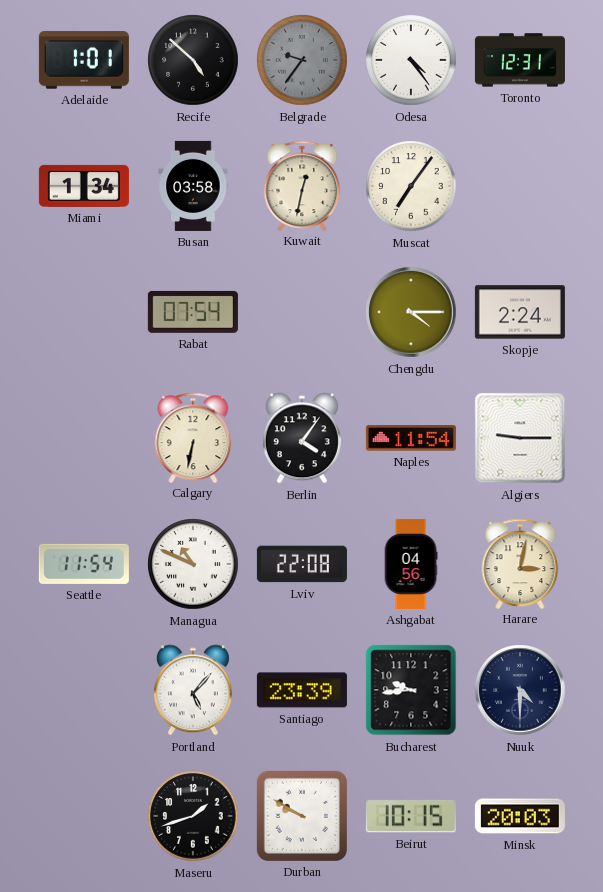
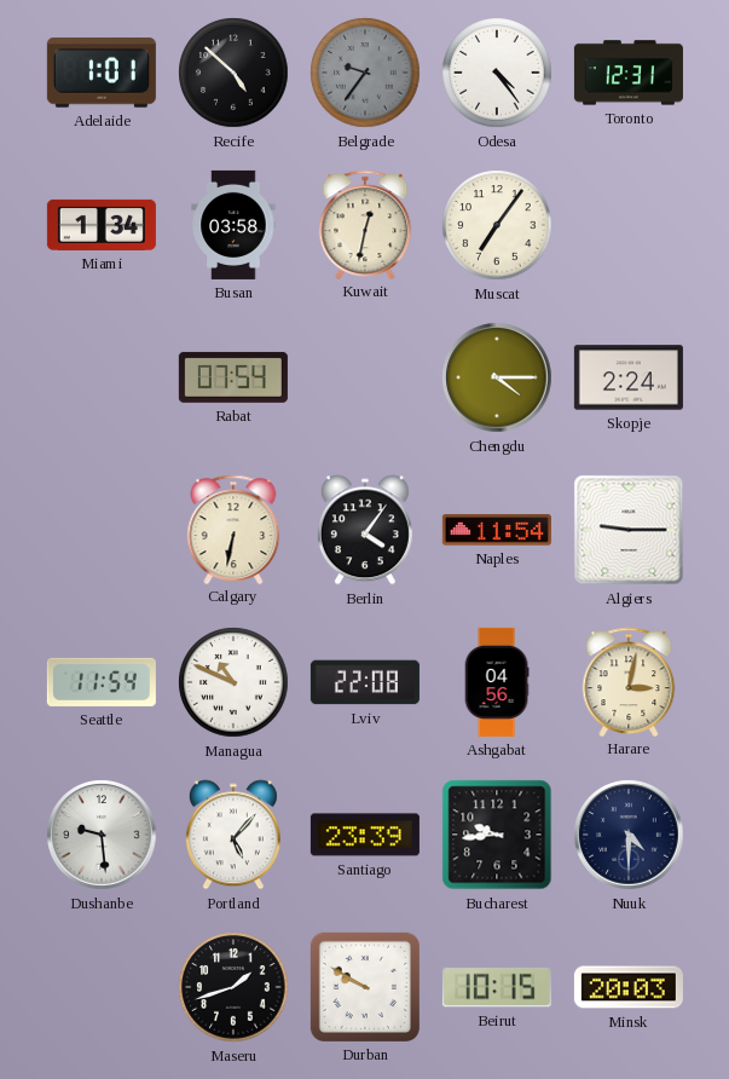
Dushanbe: none -> 9:29 (102, 835)
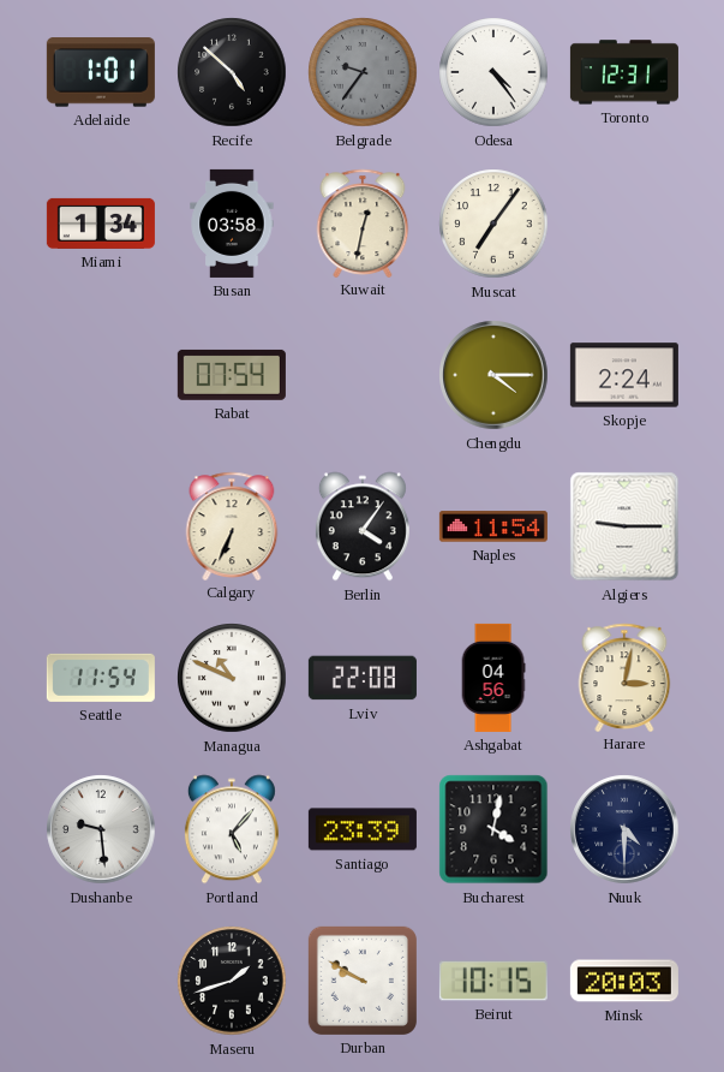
Calgary: 6:32 -> 6:34 (232, 525)
Bucharest: 9:44 -> 4:02 (493, 829)
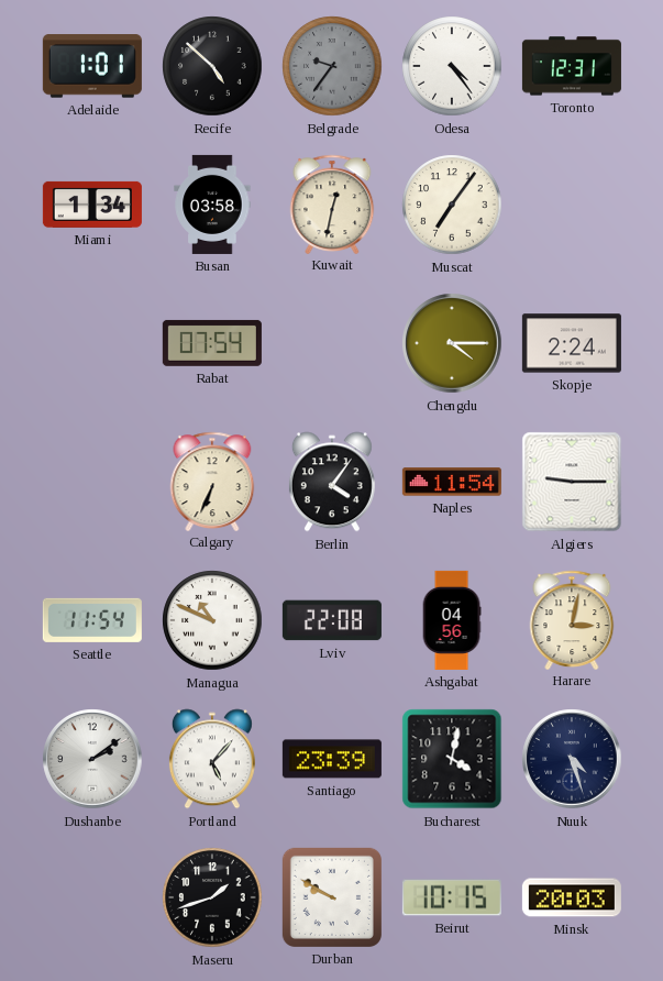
Dushanbe: 9:29 -> 2:09 (92, 759)
Nuuk: 4:30 -> 4:27 (572, 759)
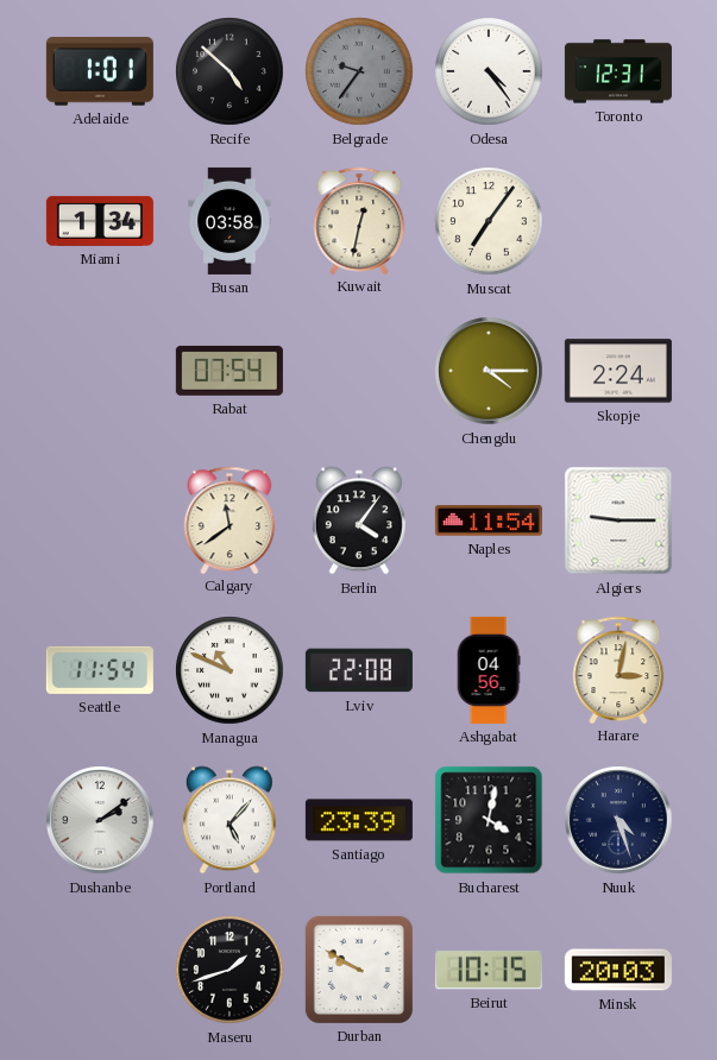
Calgary: 6:34 -> 11:39 (229, 519)
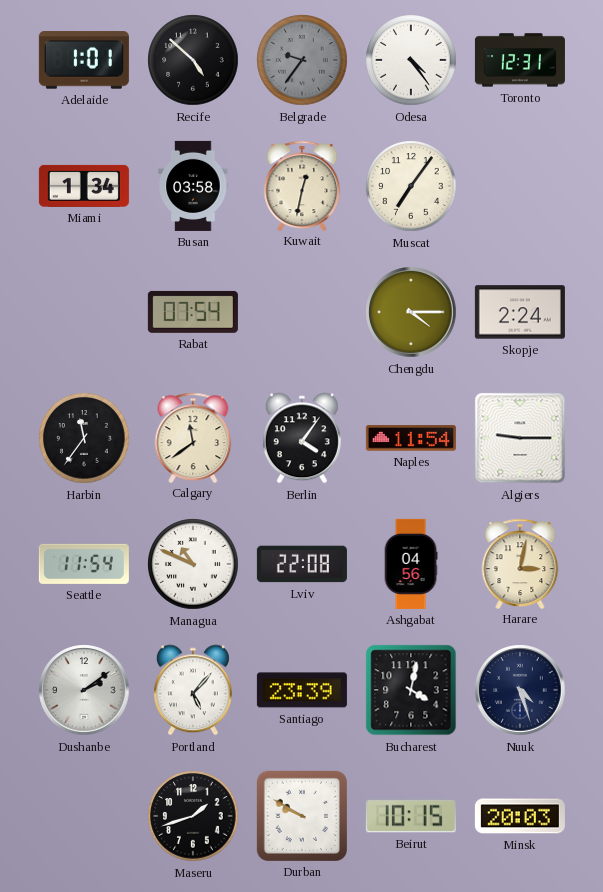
Harbin: none -> 11:36 (84, 438)
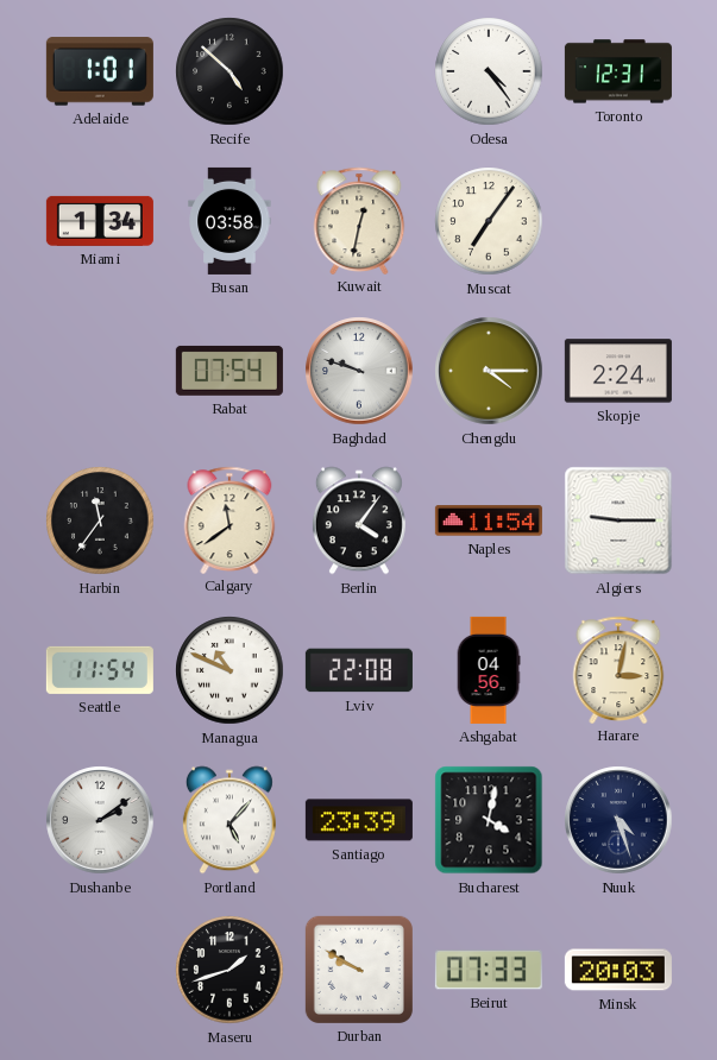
Belgrade: 9:36 -> none (302, 60)
Baghdad: none -> 9:48 (359, 371)
Beirut: 10:15 -> 07:33 (489, 970)
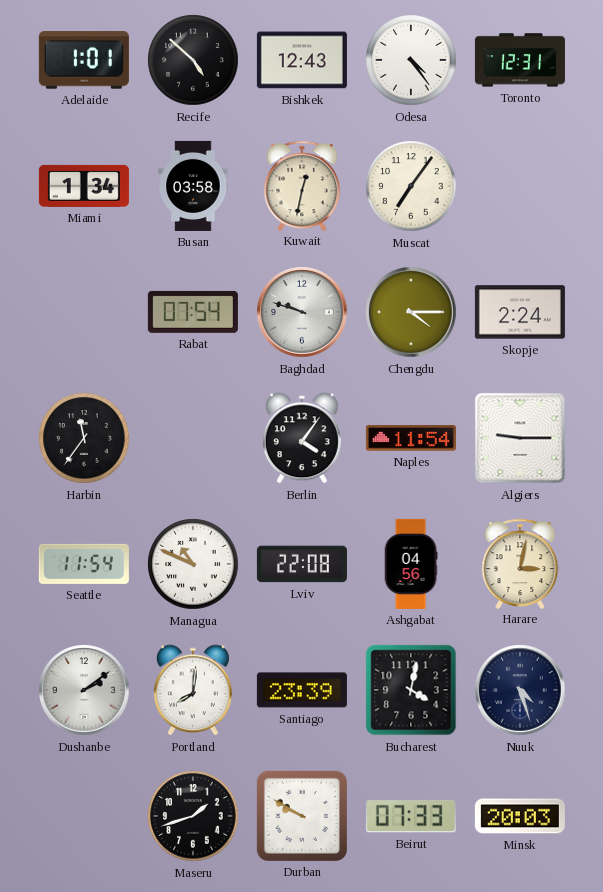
Bishkek: none -> 12:43 (302, 60)
Calgary: 11:39 -> none (229, 519)
Portland: 5:07 -> 8:01 (193, 690)
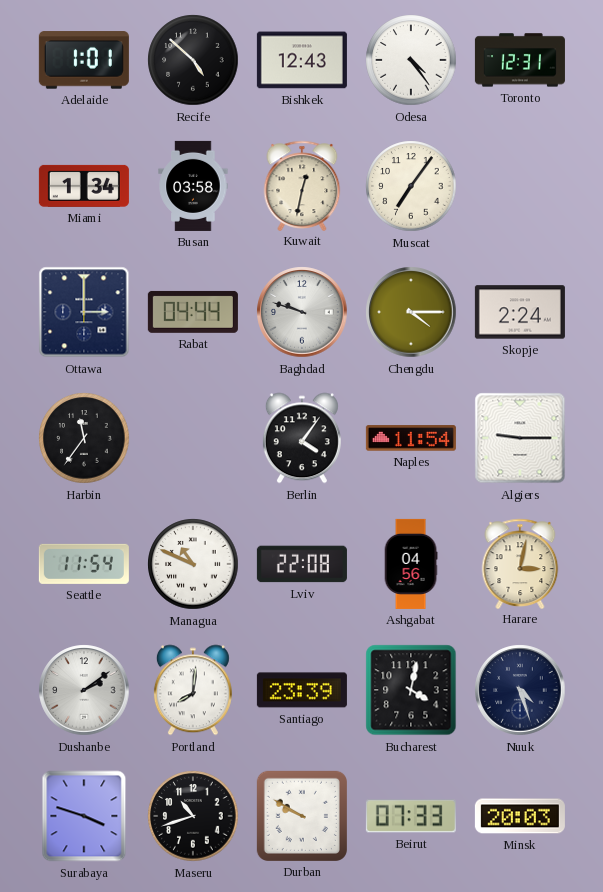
Ottawa: none -> 3:00 (84, 312)
Rabat: 07:54 -> 04:44 (193, 312)
Surabaya: none -> 3:48 (84, 816)
Maseru: 1:42 -> 10:42 (193, 816)
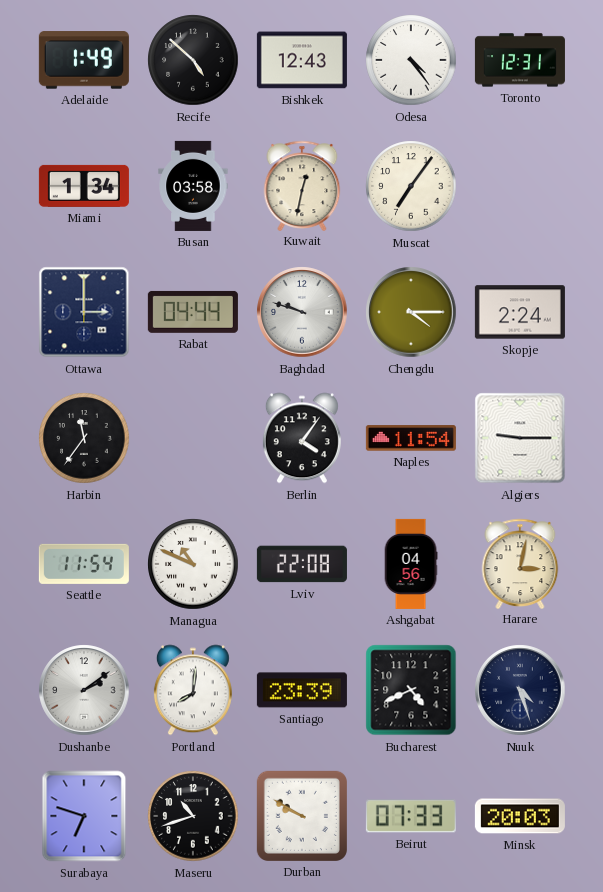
Adelaide: 1:01 -> 1:49 (84, 60)
Bucharest: 4:02 -> 4:41 (411, 690)
Surabaya: 3:48 -> 6:48 (84, 816)
